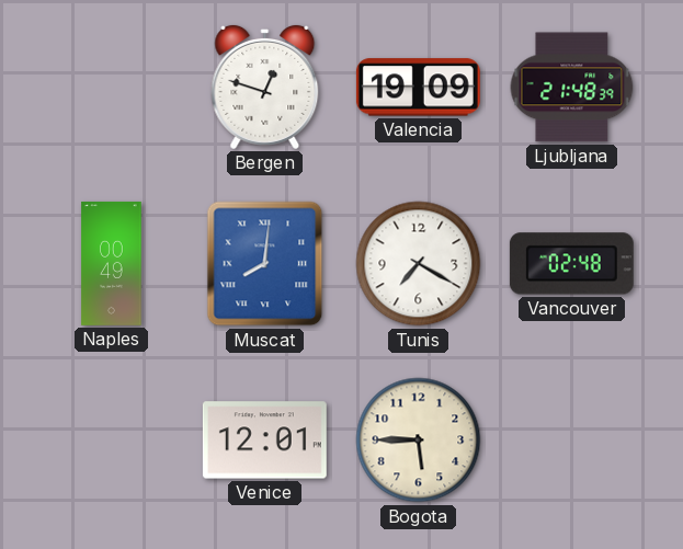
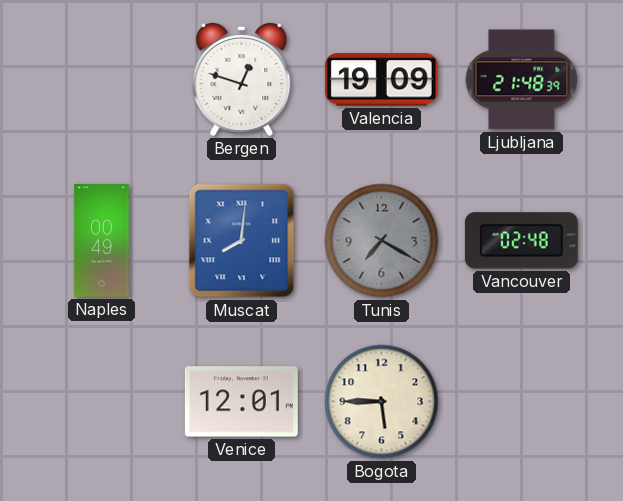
Tunis dial: white -> grey (382, 241)
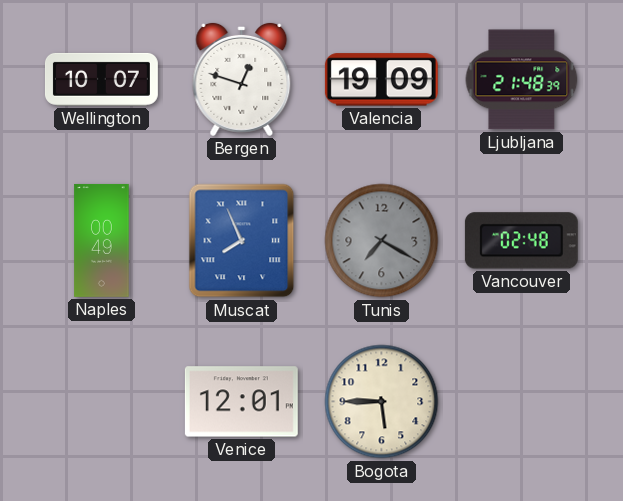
Wellington: none -> 10:07 (101, 79)
Muscat: 8:01 -> 7:56 (242, 241)
